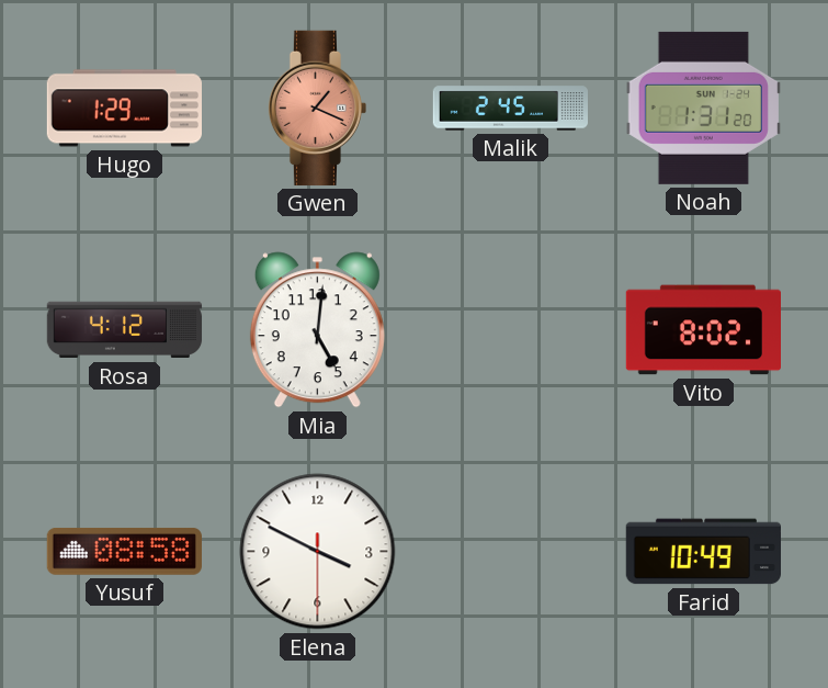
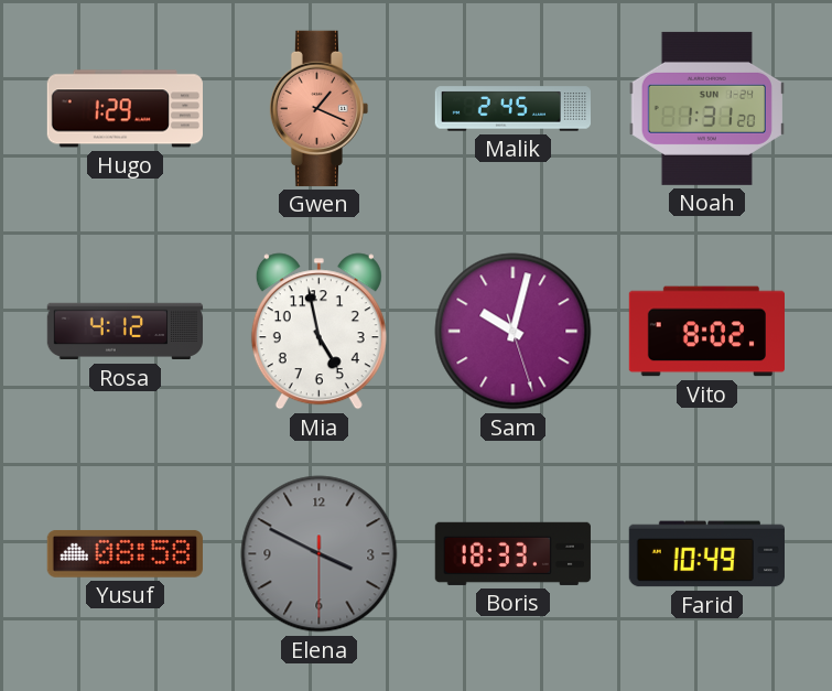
Mia: 5:01 -> 4:58 (318, 332)
Sam: none -> 10:02 (514, 332)
Elena dial: white -> grey (320, 554)
Boris: none -> 18:33 (512, 553)
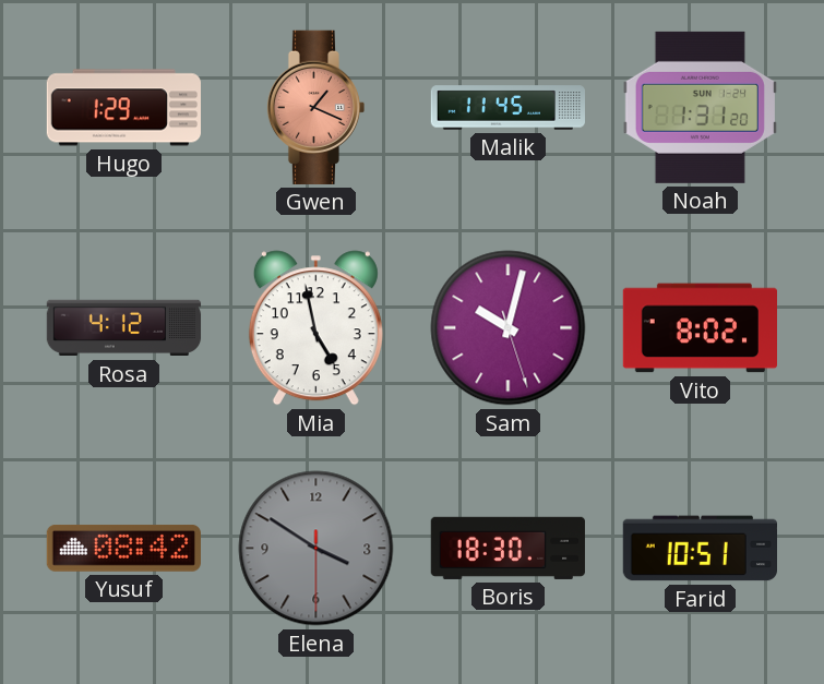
Malik: 2:45 -> 11:45 (507, 108)
Yusuf: 08:58 -> 08:42 (123, 549)
Elena: 3:49 -> 3:50 (317, 549)
Boris: 18:33 -> 18:30 (507, 548)
Farid: 10:49 -> 10:51 (700, 549)
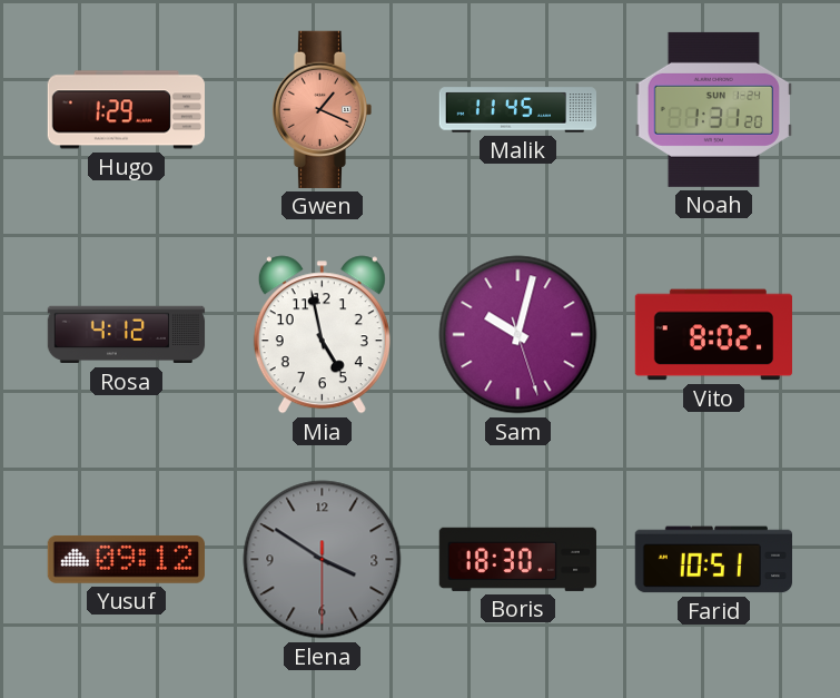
Yusuf: 08:42 -> 09:12 (126, 560)
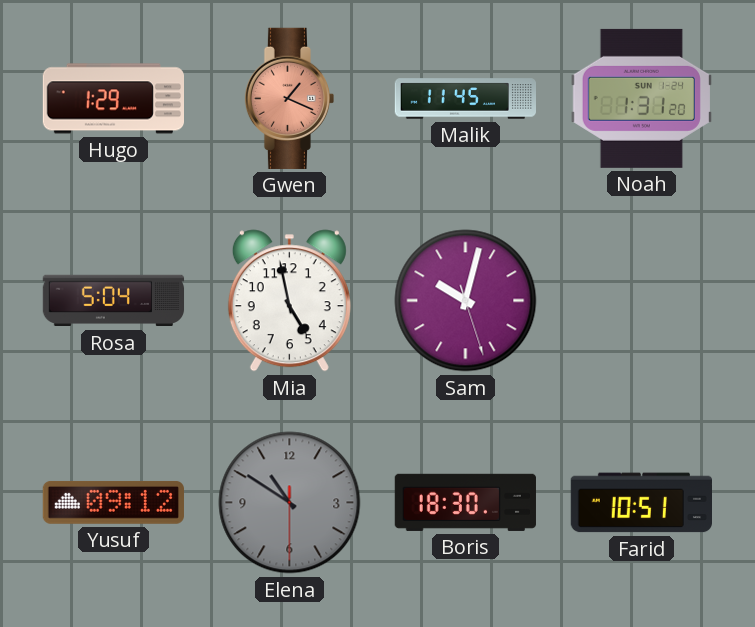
Rosa: 4:12 -> 5:04 (114, 301)
Vito: 8:02 -> none (713, 335)
Elena: 3:50 -> 10:50 (290, 503)
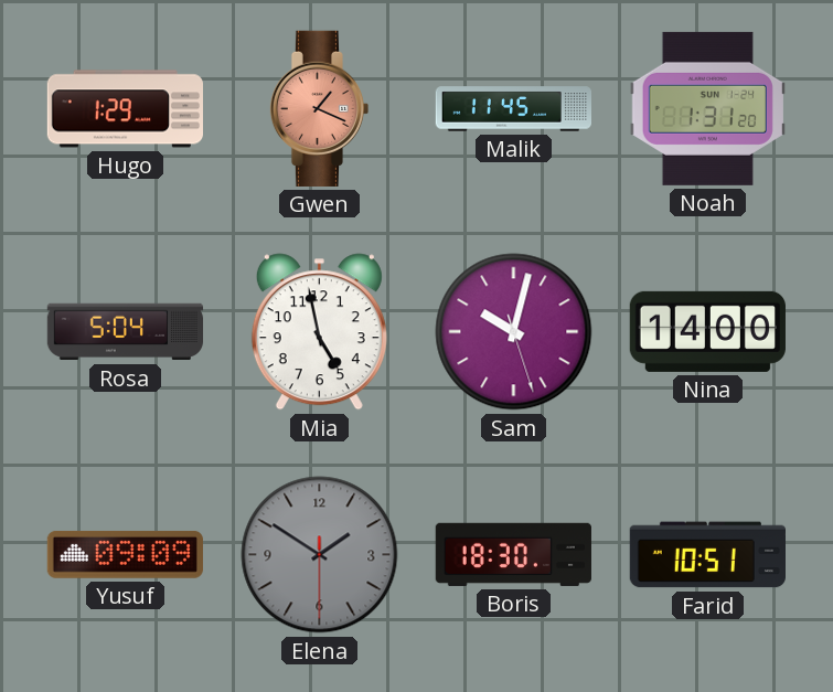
Nina: none -> 14:00 (707, 331)
Yusuf: 09:12 -> 09:09 (125, 555)
Elena: 10:50 -> 1:50 (320, 555)
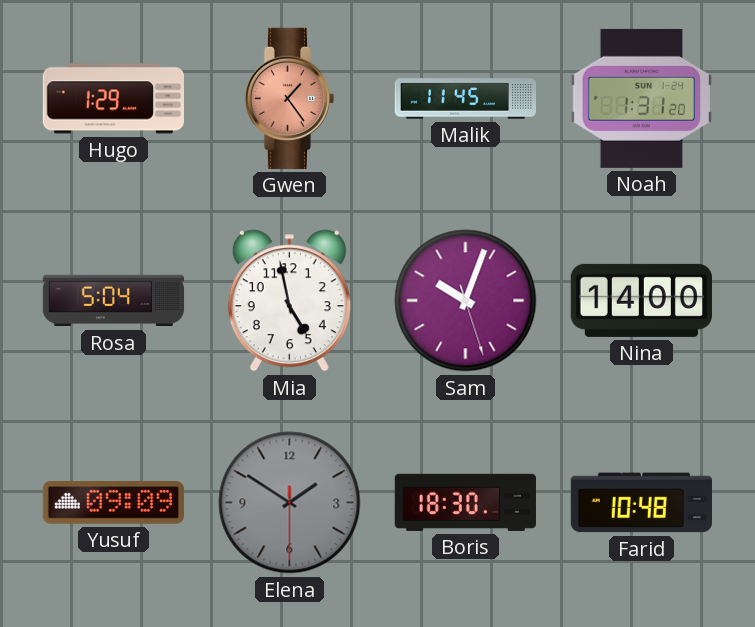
Gwen: 1:19 -> 1:24 (289, 98)
Sam: 10:02 -> 10:03 (466, 301)
Farid: 10:51 -> 10:48 (641, 503)
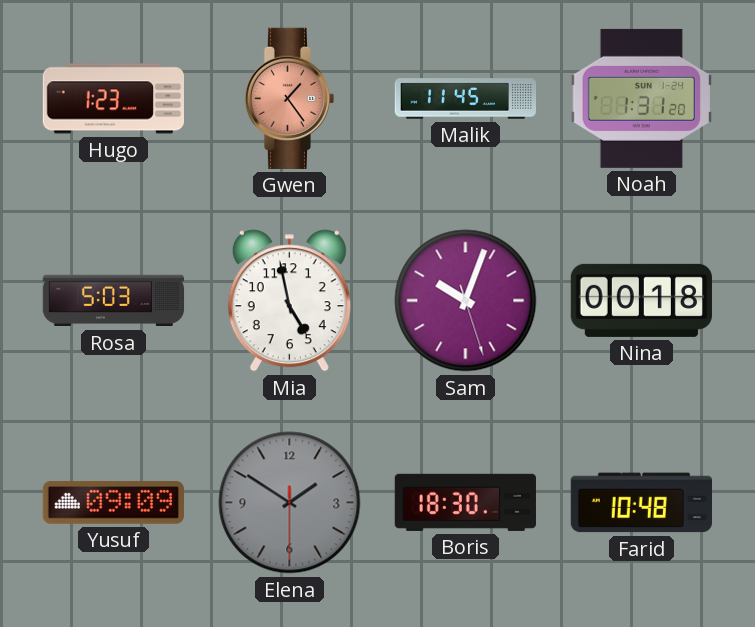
Hugo: 1:29 -> 1:23 (113, 99)
Rosa: 5:04 -> 5:03 (114, 301)
Nina: 14:00 -> 00:18 (641, 300)
